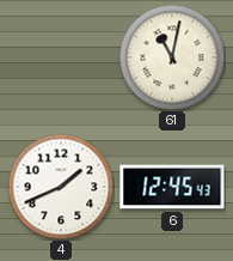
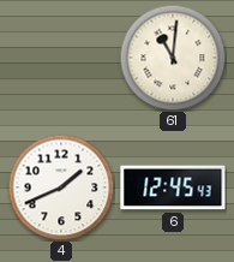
61: 11:02 -> 11:01 (173, 58)
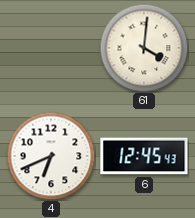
61: 11:01 -> 4:01 (144, 48)
4: 1:41 -> 6:41 (51, 156)
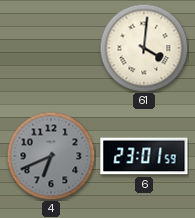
4 dial: white -> grey (51, 156)
6: 12:45 -> 23:01 (144, 156)
